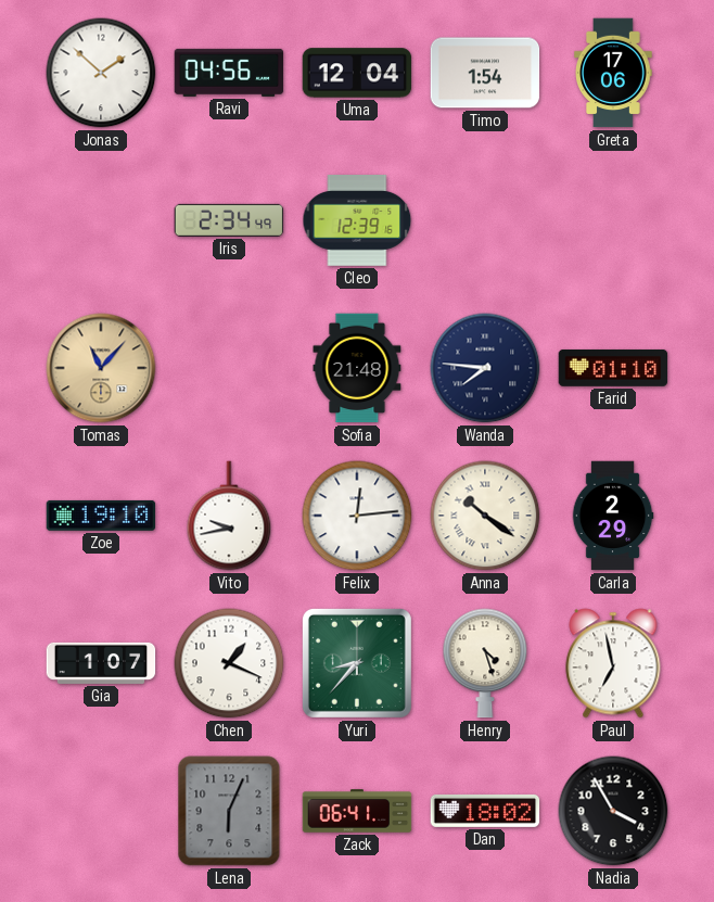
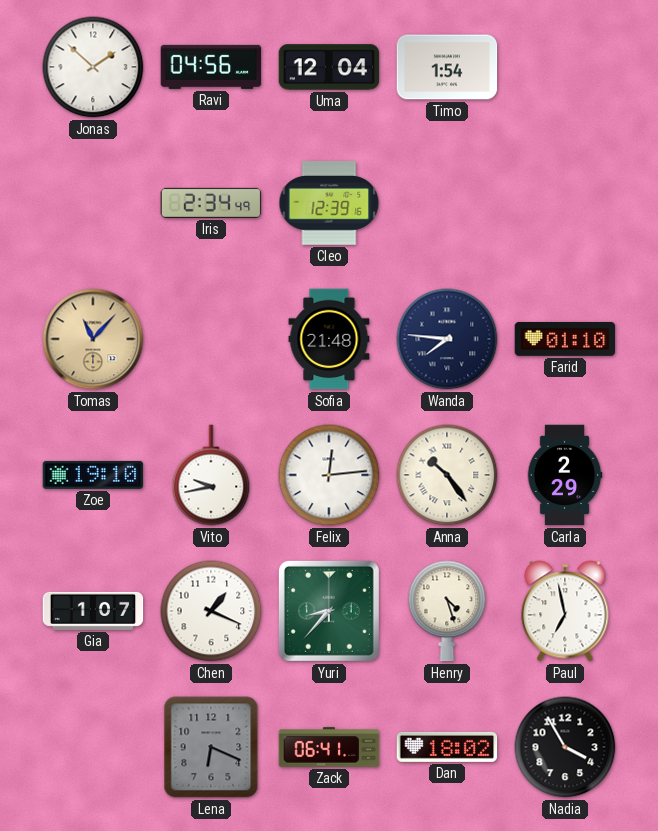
Greta: 17:06 -> none (613, 73)
Anna: 10:21 -> 10:24 (447, 475)
Lena: 6:04 -> 6:19 (211, 747)
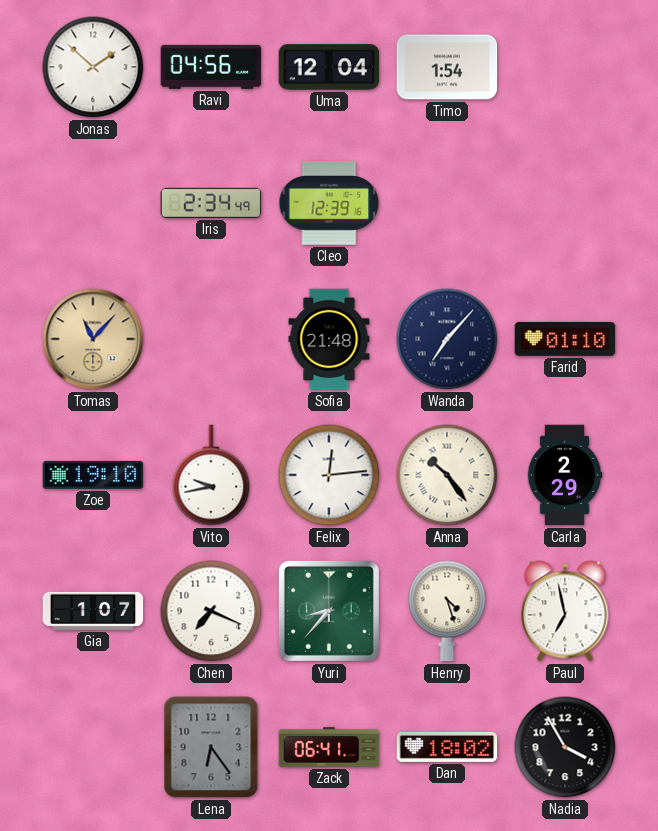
Wanda: 7:46 -> 7:07 (447, 339)
Chen: 1:19 -> 7:19 (211, 611)
Lena: 6:19 -> 6:24 (211, 747)
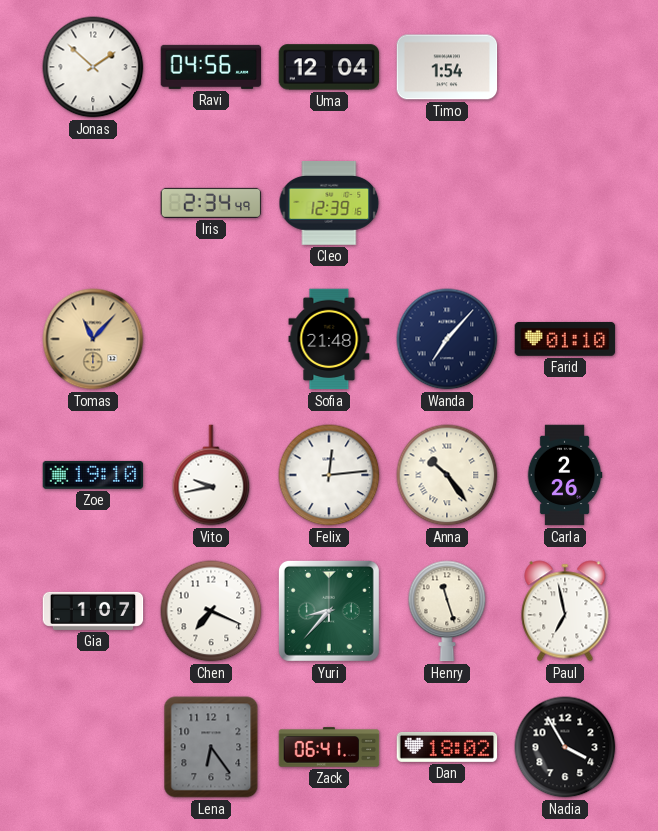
Carla: 2:29 -> 2:26 (565, 475)
Henry: 4:27 -> 11:27 (447, 611)
